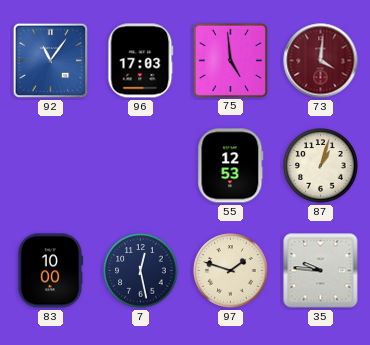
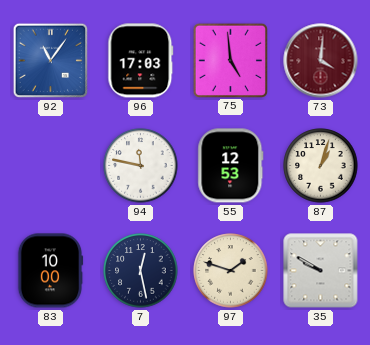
94: none -> 11:47 (141, 166)
35: 9:46 -> 9:50 (321, 271)
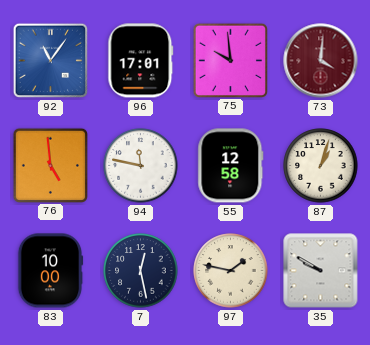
96: 17:03 -> 17:01 (141, 61)
75: 4:59 -> 9:59 (230, 60)
76: none -> 4:59 (50, 165)
55: 12:53 -> 12:58 (231, 166)
97: 1:48 -> 1:47 (231, 271)
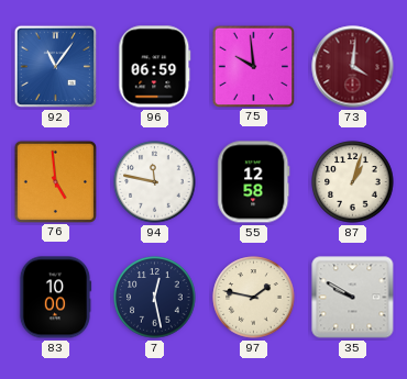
96: 17:01 -> 06:59 (155, 67)
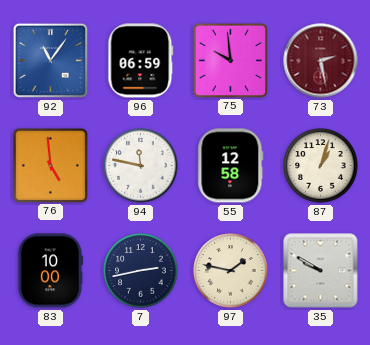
73: 4:01 -> 2:28 (321, 61)
7: 12:28 -> 2:43 (141, 271)
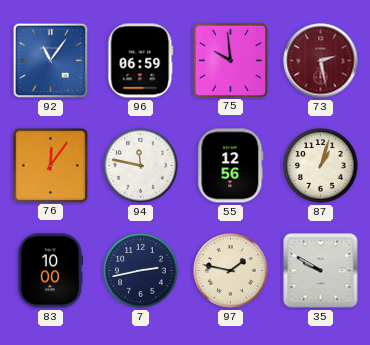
76: 4:59 -> 12:06 (50, 165)
55: 12:58 -> 12:56 (231, 166)
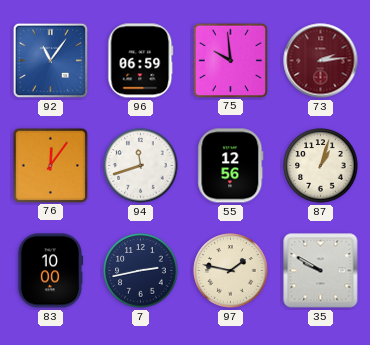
73: 2:28 -> 2:14 (321, 61)
94: 11:47 -> 11:42 (141, 166)
